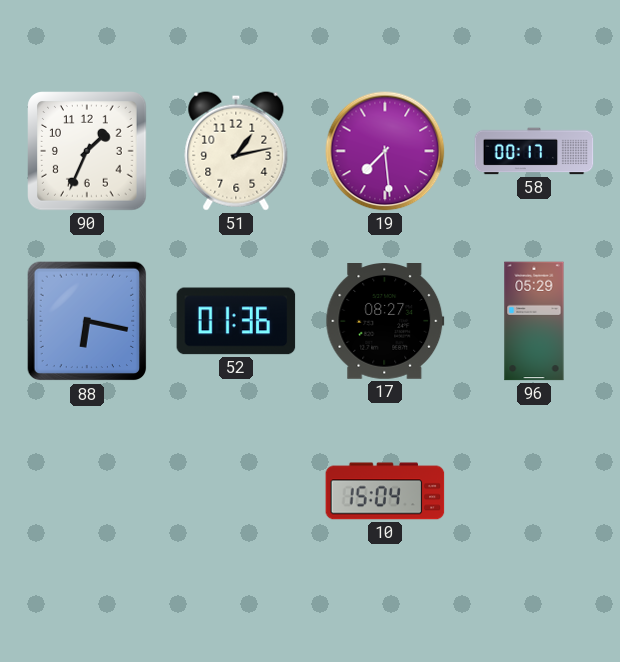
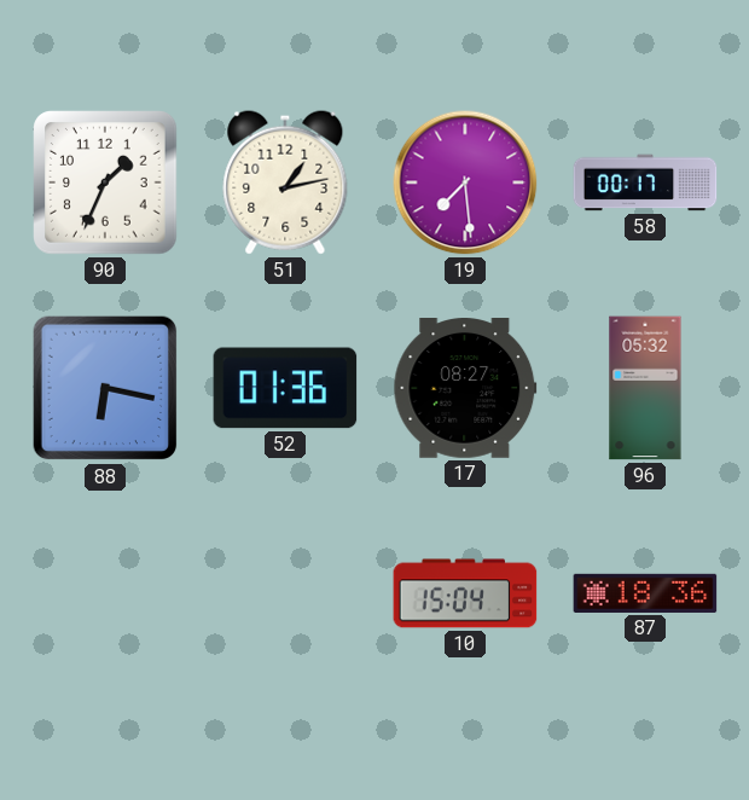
96: 05:29 -> 05:32 (645, 388)
87: none -> 18:36 (645, 593)
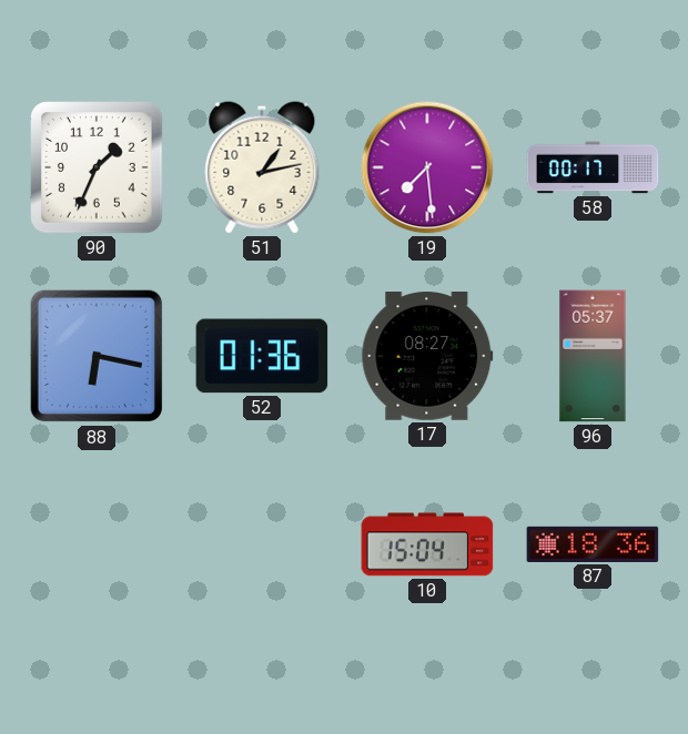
96: 05:32 -> 05:37 (593, 356)
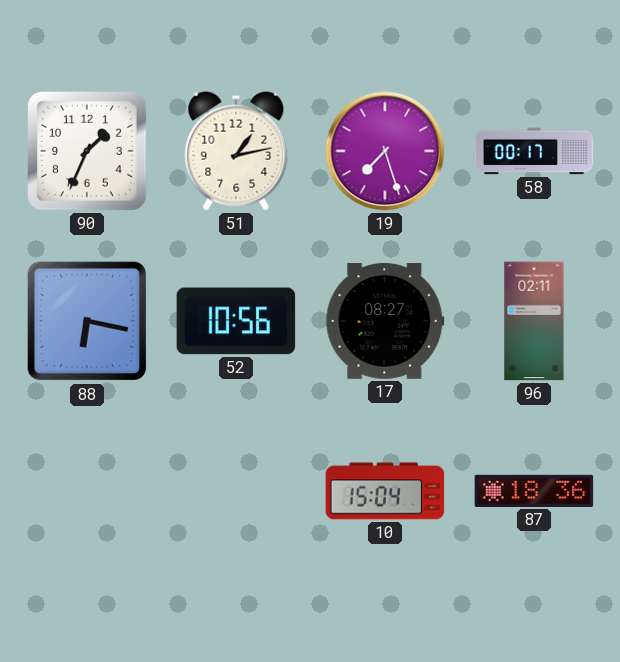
19: 7:29 -> 7:27 (385, 151)
52: 01:36 -> 10:56 (236, 321)
96: 05:37 -> 02:11 (534, 321)
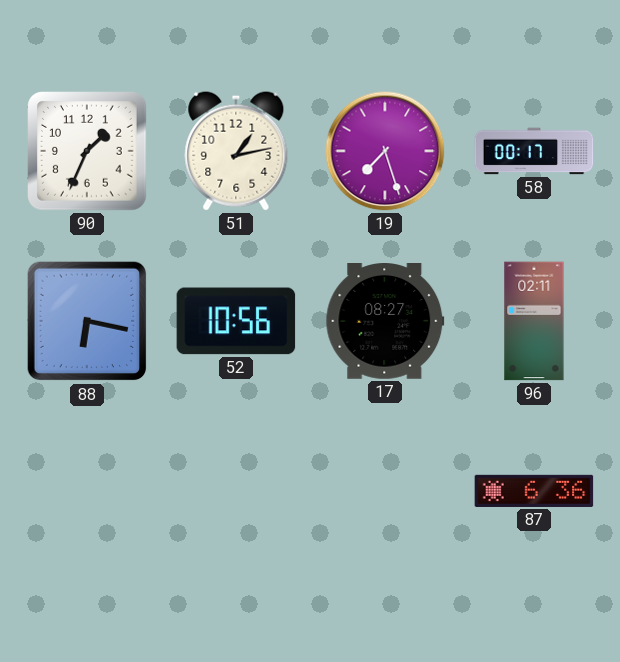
10: 15:04 -> none (385, 491)
87: 18:36 -> 6:36 (534, 491)
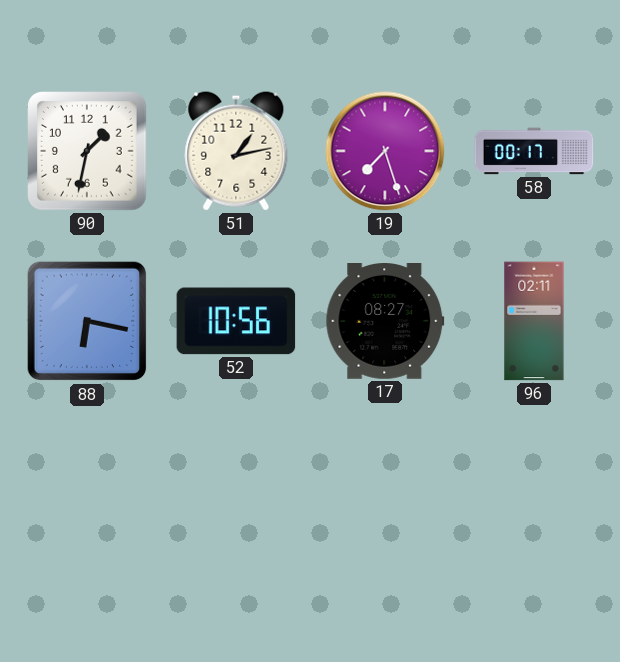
90: 1:34 -> 1:32 (87, 151)
87: 6:36 -> none (534, 491)
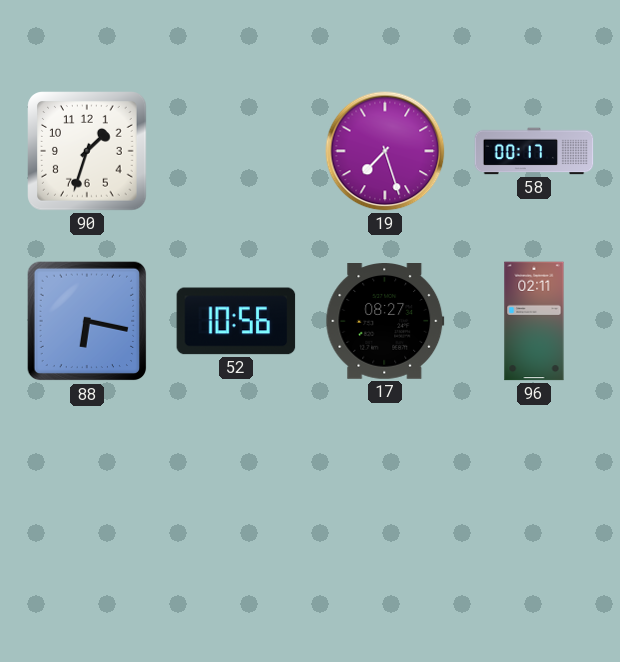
90: 1:32 -> 1:33 (87, 151)
51: 1:13 -> none (236, 151)
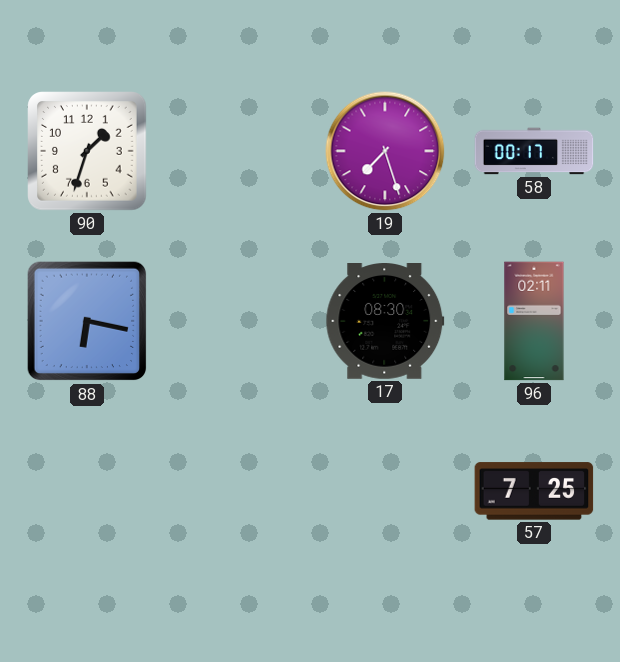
52: 10:56 -> none (236, 321)
17: 08:27 -> 08:30 (385, 322)
57: none -> 7:25 (534, 491)
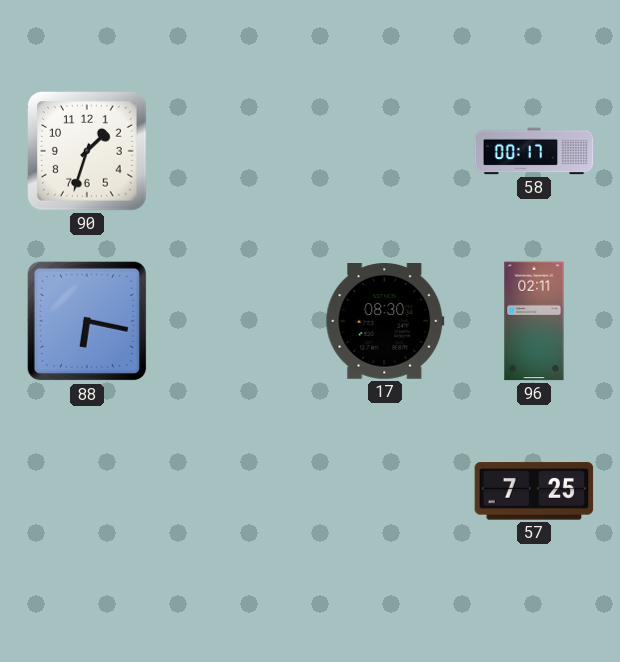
19: 7:27 -> none (385, 151)
